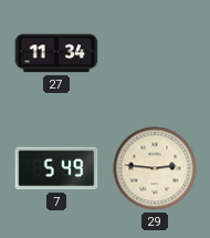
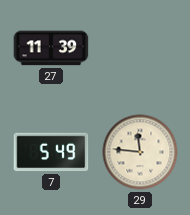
27: 11:34 -> 11:39 (51, 48)
29: 2:46 -> 11:46 (140, 152)
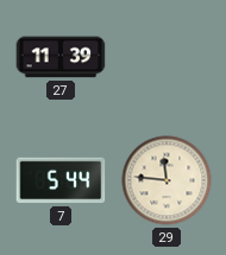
7: 5:49 -> 5:44 (61, 180)
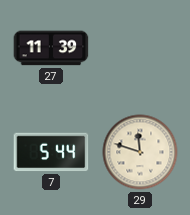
29: 11:46 -> 11:48 (140, 152)
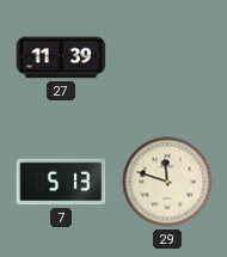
7: 5:44 -> 5:13 (61, 182)
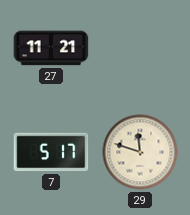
27: 11:39 -> 11:21 (51, 48)
7: 5:13 -> 5:17 (51, 152)
